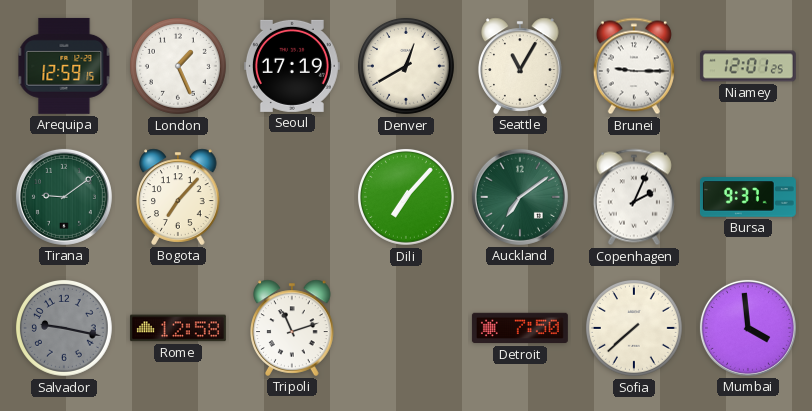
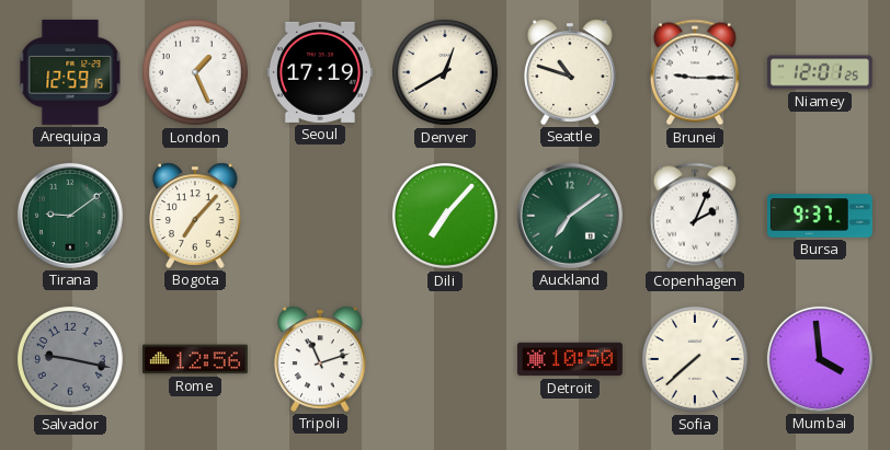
Seattle: 11:05 -> 10:48 (570, 72)
Rome: 12:58 -> 12:56 (195, 359)
Detroit: 7:50 -> 10:50 (570, 359)
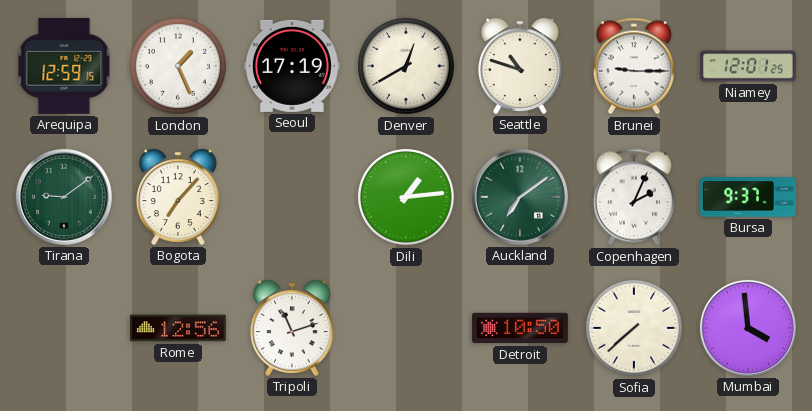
Dili: 7:07 -> 1:14 (406, 197)
Salvador: 9:17 -> none (70, 359)
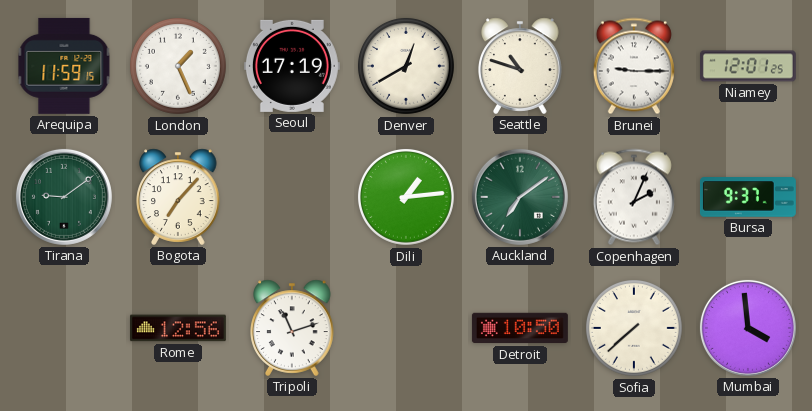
Arequipa: 12:59 -> 11:59 (64, 66)
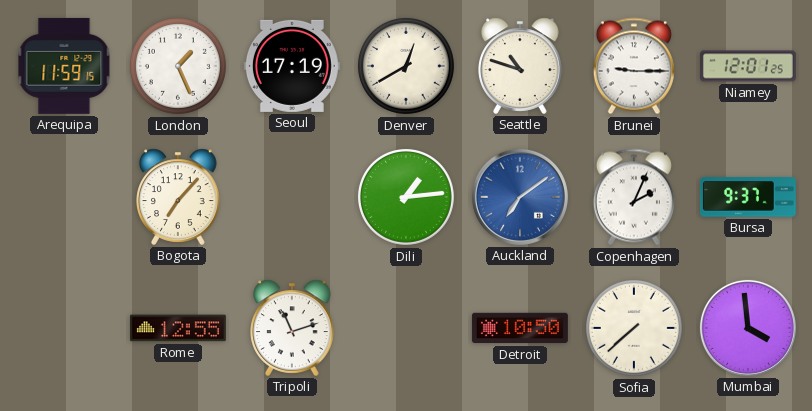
Tirana: 9:09 -> none (64, 197)
Auckland dial: green -> blue (520, 197)
Rome: 12:56 -> 12:55 (178, 328)
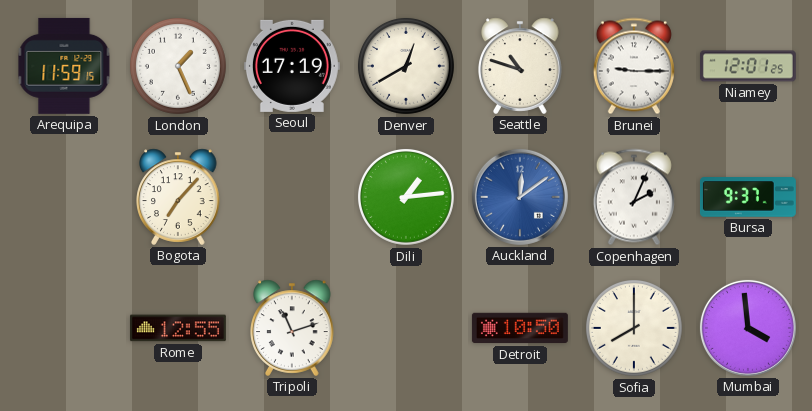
Auckland: 7:09 -> 12:09 (520, 197)
Sofia: 7:38 -> 8:00 (634, 328)
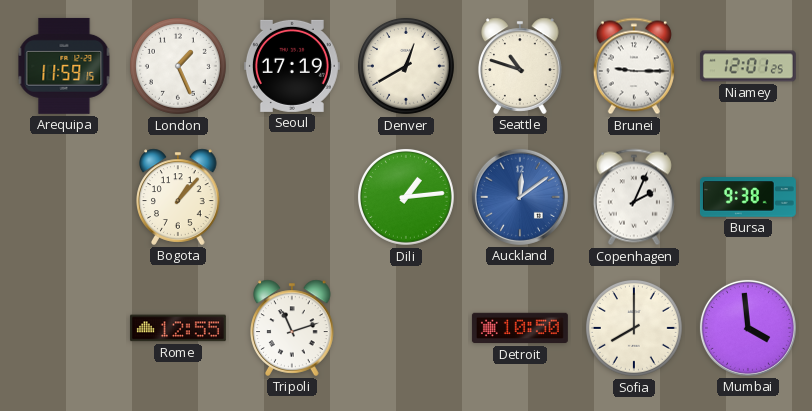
Bogota: 7:07 -> 1:07 (178, 197)
Bursa: 9:37 -> 9:38 (748, 197)
